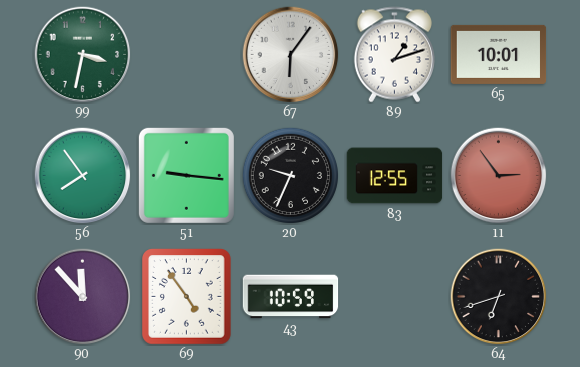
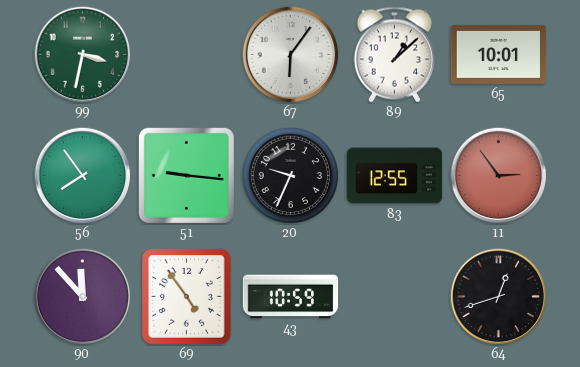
89: 1:12 -> 1:08 (394, 55)
64: 6:42 -> 12:42 (499, 297)
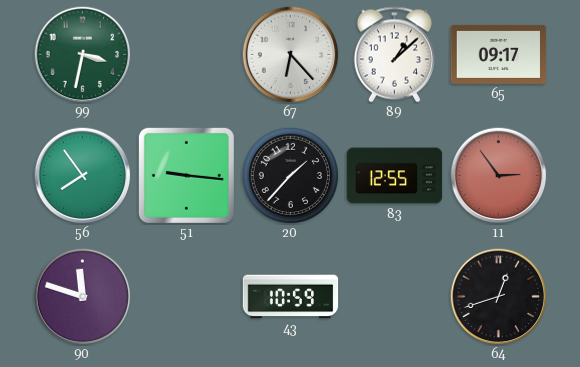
67: 6:06 -> 6:23 (291, 55)
65: 10:01 -> 09:17 (499, 54)
20: 9:34 -> 1:37 (290, 175)
90: 11:53 -> 11:48 (83, 297)
69: 4:54 -> none (187, 297)
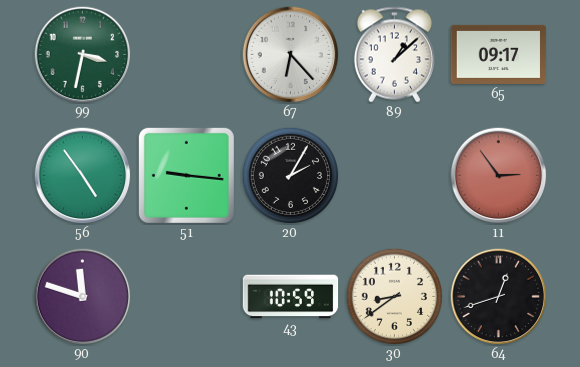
56: 7:54 -> 4:54 (83, 176)
20: 1:37 -> 2:05 (290, 175)
83: 12:55 -> none (395, 176)
30: none -> 8:39 (394, 296)
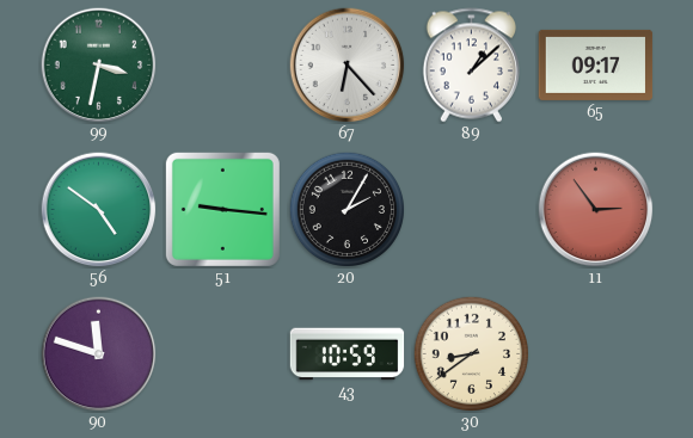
56: 4:54 -> 4:51 (99, 210)
64: 12:42 -> none (499, 297)
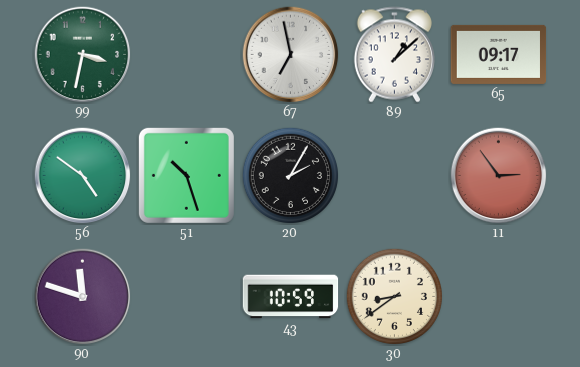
67: 6:23 -> 6:58 (291, 55)
51: 9:16 -> 10:27 (186, 175)
